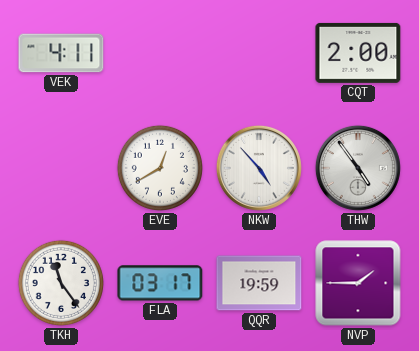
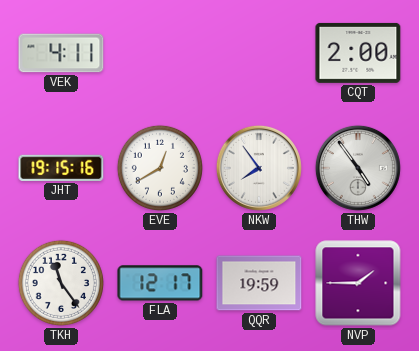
JHT: none -> 19:15 (61, 168)
NKW: 4:53 -> 7:54 (259, 168)
FLA: 03:17 -> 12:17 (160, 283)
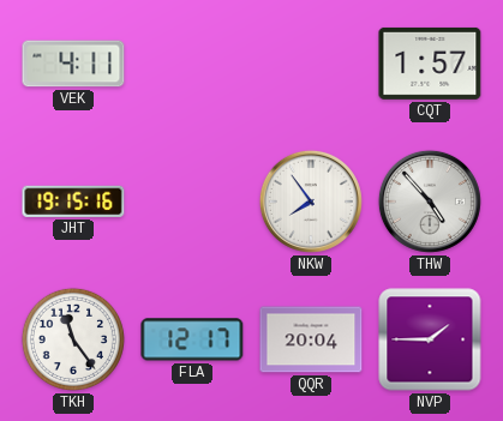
CQT: 2:00 -> 1:57 (430, 64)
EVE: 12:40 -> none (160, 168)
THW: 4:54 -> 4:53 (430, 202)
QQR: 19:59 -> 20:04 (311, 339)
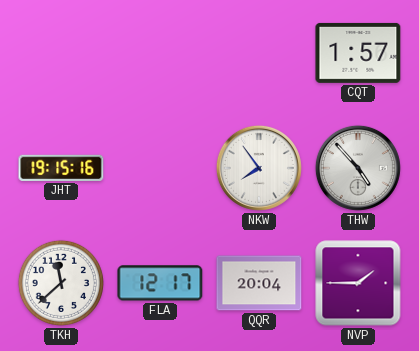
VEK: 4:11 -> none (73, 64)
TKH: 11:24 -> 11:38 (61, 283)
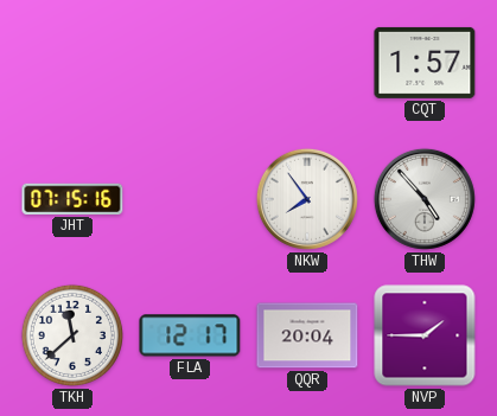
JHT: 19:15 -> 07:15 (72, 199)
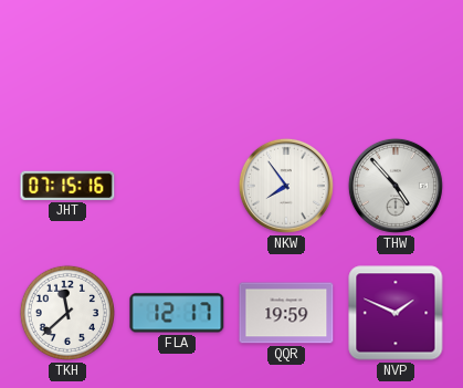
CQT: 1:57 -> none (425, 63)
QQR: 20:04 -> 19:59 (286, 313)
NVP: 1:45 -> 1:49 (396, 313)
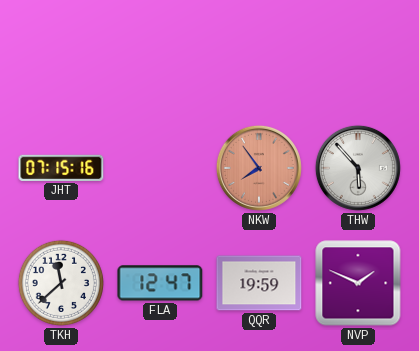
NKW dial: white -> salmon (259, 168)
THW: 4:53 -> 5:53 (358, 168)
FLA: 12:17 -> 12:47 (160, 283)
